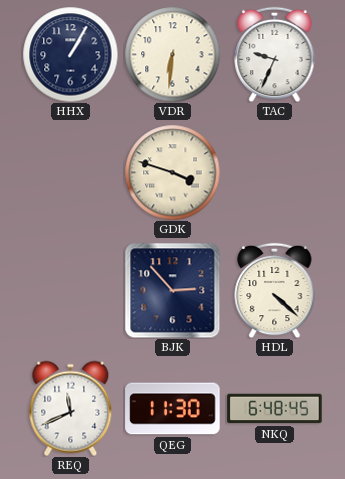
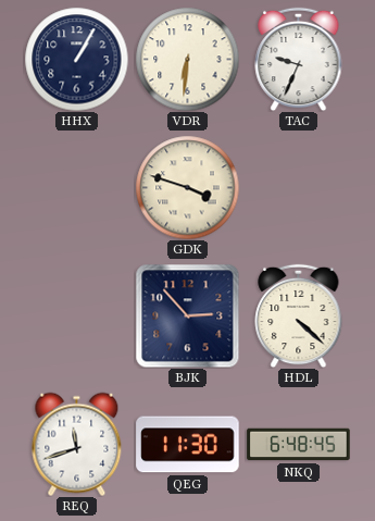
REQ: 11:41 -> 11:42 (77, 444)
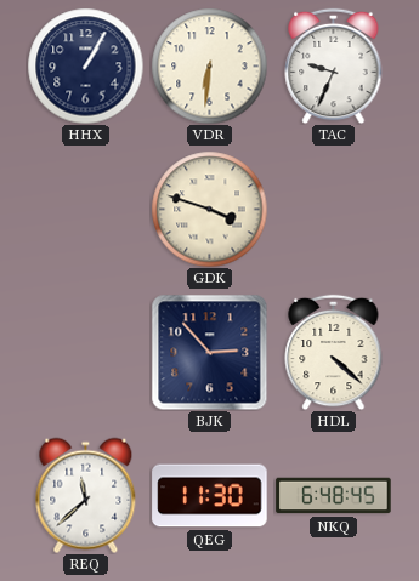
REQ: 11:42 -> 11:38 (86, 495)
